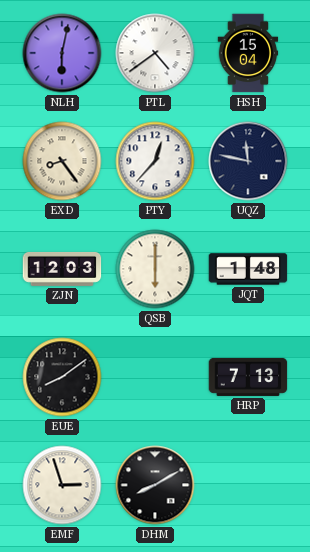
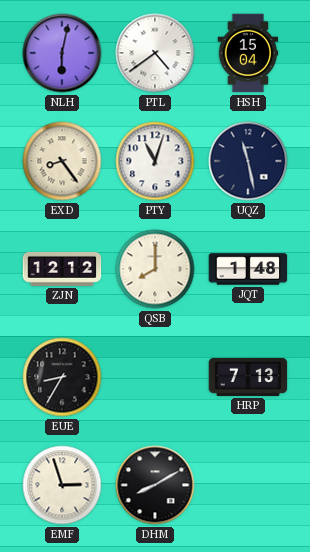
PTY: 12:37 -> 11:03 (155, 161)
UQZ: 11:47 -> 11:28 (248, 161)
ZJN: 12:03 -> 12:12 (62, 269)
QSB: 6:00 -> 8:00 (155, 269)
EUE: 8:09 -> 8:35 (62, 377)
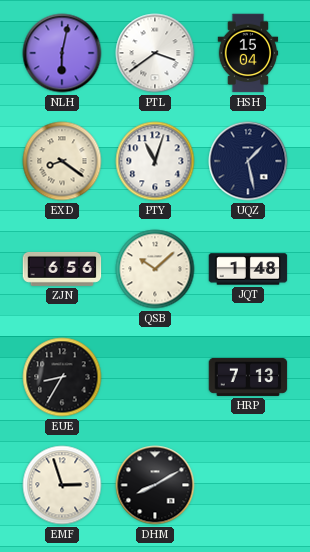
PTL: 4:39 -> 3:39 (155, 53)
EXD: 8:24 -> 8:21 (62, 161)
UQZ: 11:28 -> 1:28 (248, 161)
ZJN: 12:12 -> 6:56 (62, 269)
QSB: 8:00 -> 10:08 (155, 269)
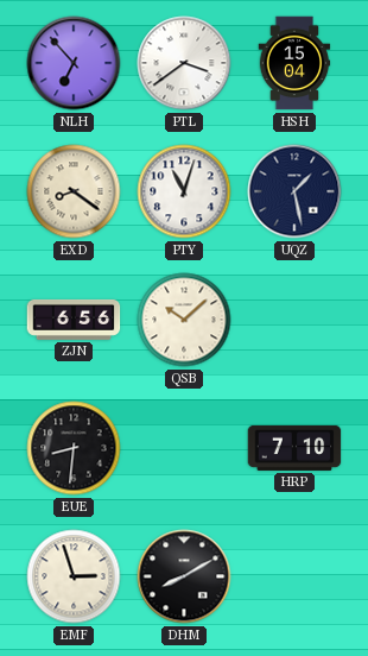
NLH: 6:02 -> 6:53 (74, 63)
JQT: 1:48 -> none (248, 269)
EUE: 8:35 -> 8:31 (74, 448)
HRP: 7:13 -> 7:10 (294, 448)
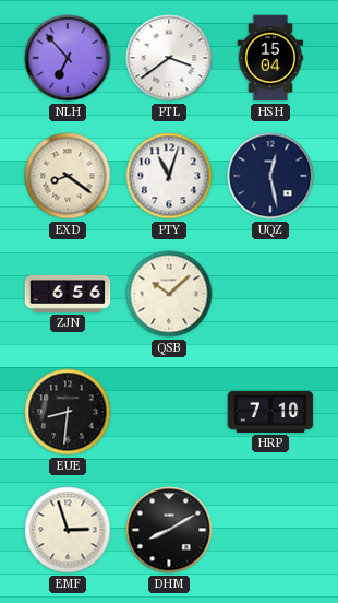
UQZ: 1:28 -> 12:28 (270, 176)
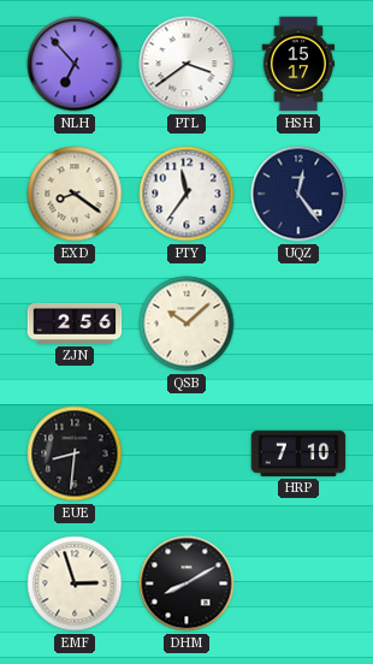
HSH: 15:04 -> 15:17 (298, 64)
PTY: 11:03 -> 11:36 (186, 194)
UQZ: 12:28 -> 12:24 (298, 194)
ZJN: 6:56 -> 2:56 (75, 324)
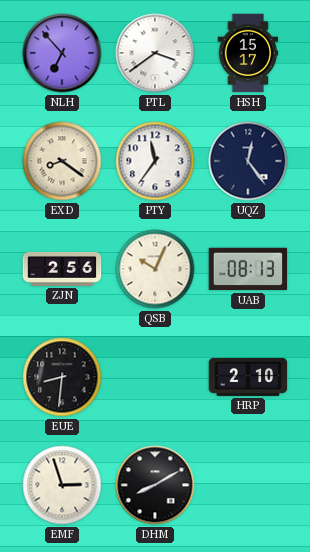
QSB: 10:08 -> 10:04 (155, 269)
UAB: none -> 08:13 (248, 269)
HRP: 7:10 -> 2:10 (248, 377)
